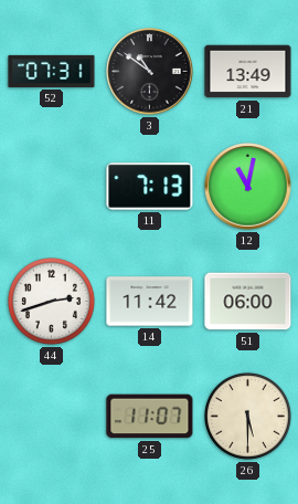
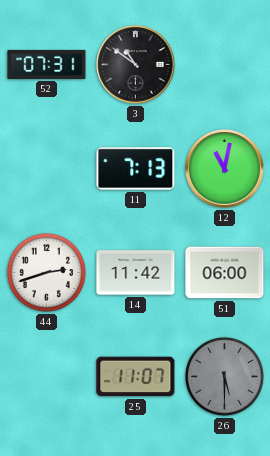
21: 13:49 -> none (248, 72)
26 dial: cream -> grey (224, 376)
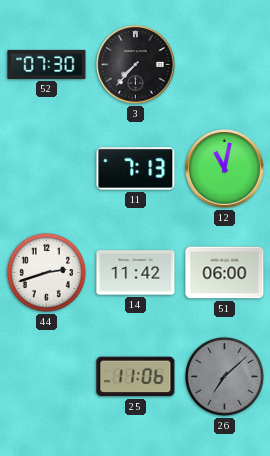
52: 07:31 -> 07:30 (47, 64)
3: 10:51 -> 7:37 (136, 65)
25: 11:07 -> 11:06 (136, 377)
26: 5:30 -> 7:08 (224, 376)
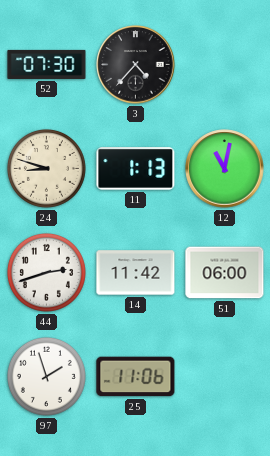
3: 7:37 -> 4:37 (136, 65)
24: none -> 8:48 (46, 168)
11: 7:13 -> 1:13 (136, 169)
97: none -> 1:57 (46, 376)
26: 7:08 -> none (224, 376)
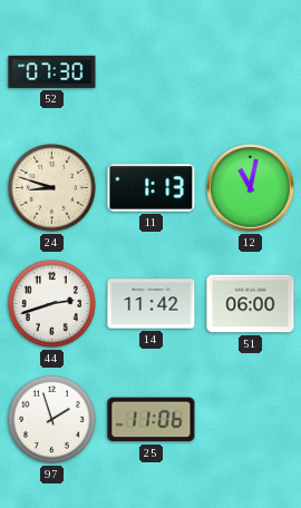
3: 4:37 -> none (136, 65)
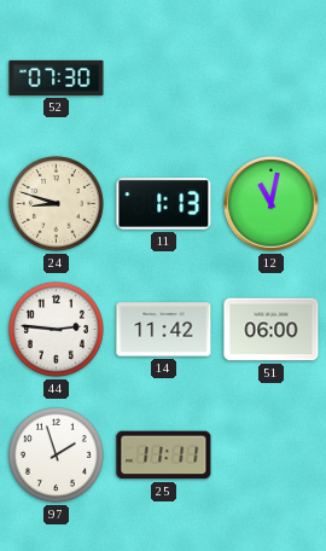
44: 2:42 -> 2:46 (56, 329)
25: 11:06 -> 11:11 (164, 456)
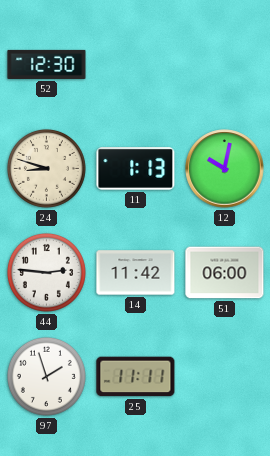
52: 07:30 -> 12:30 (47, 64)
12: 11:02 -> 10:02 (225, 169)
